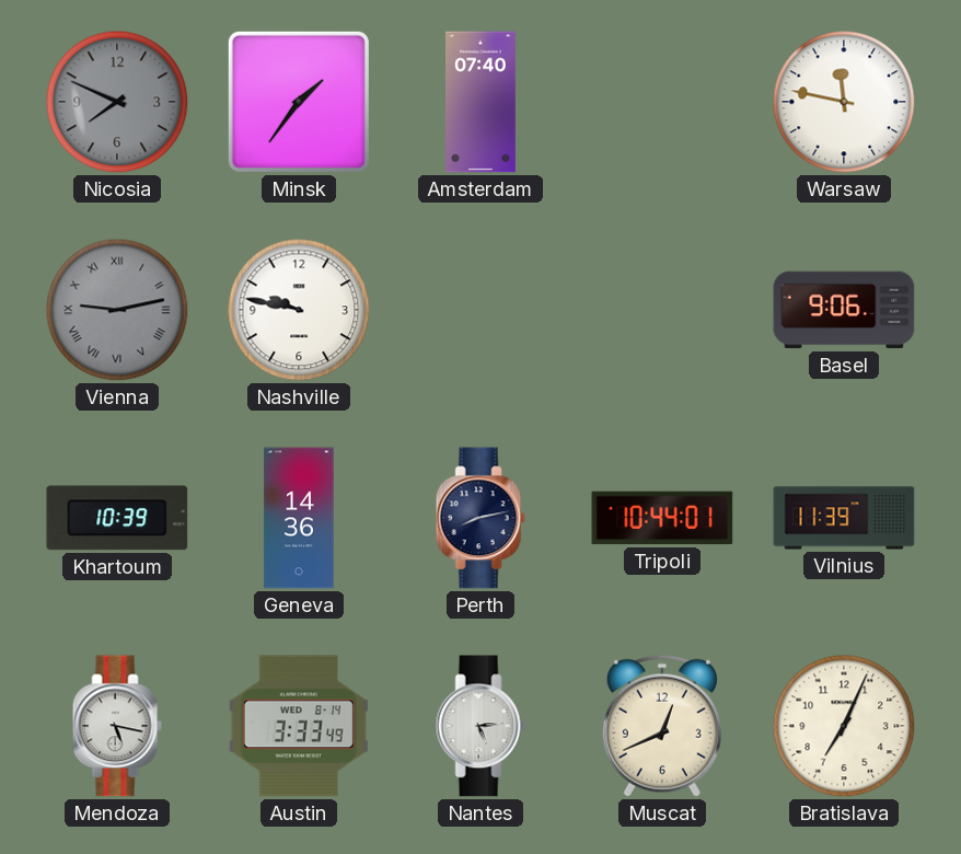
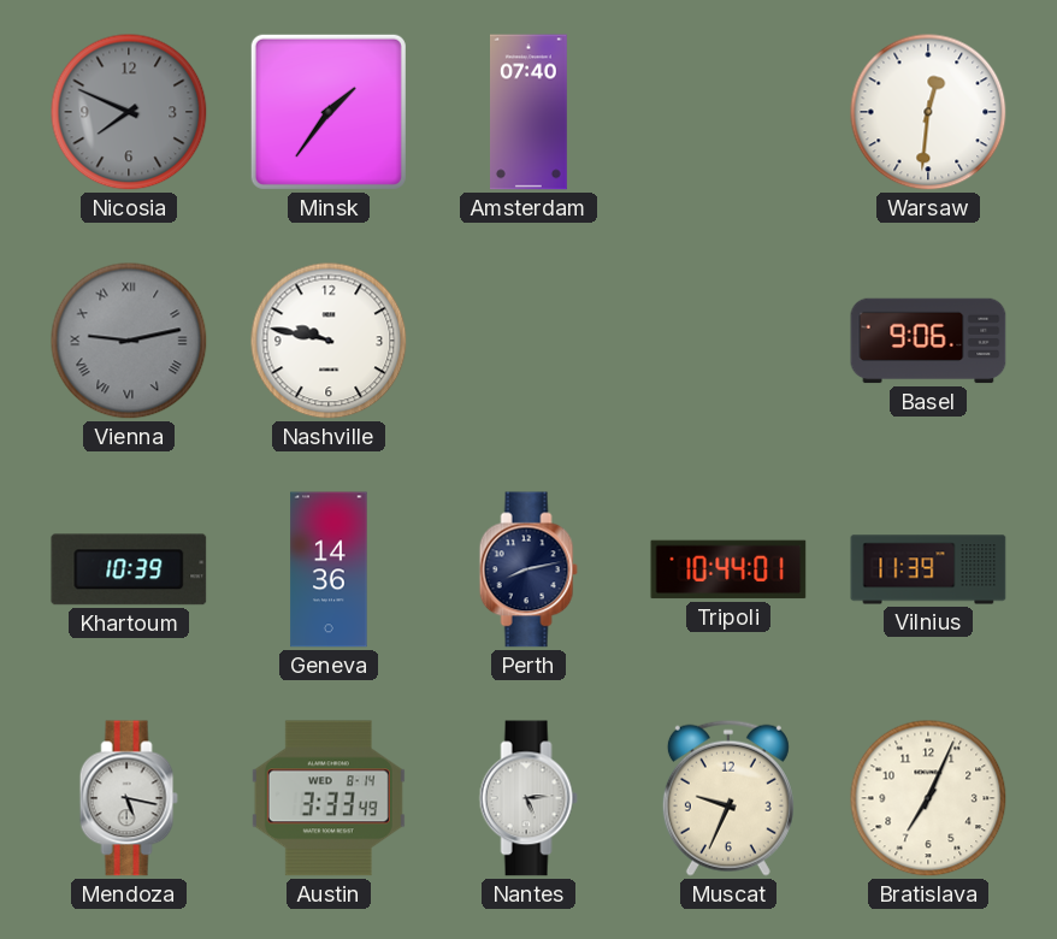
Warsaw: 11:47 -> 12:31 (928, 112)
Muscat: 12:41 -> 9:34 (728, 798)
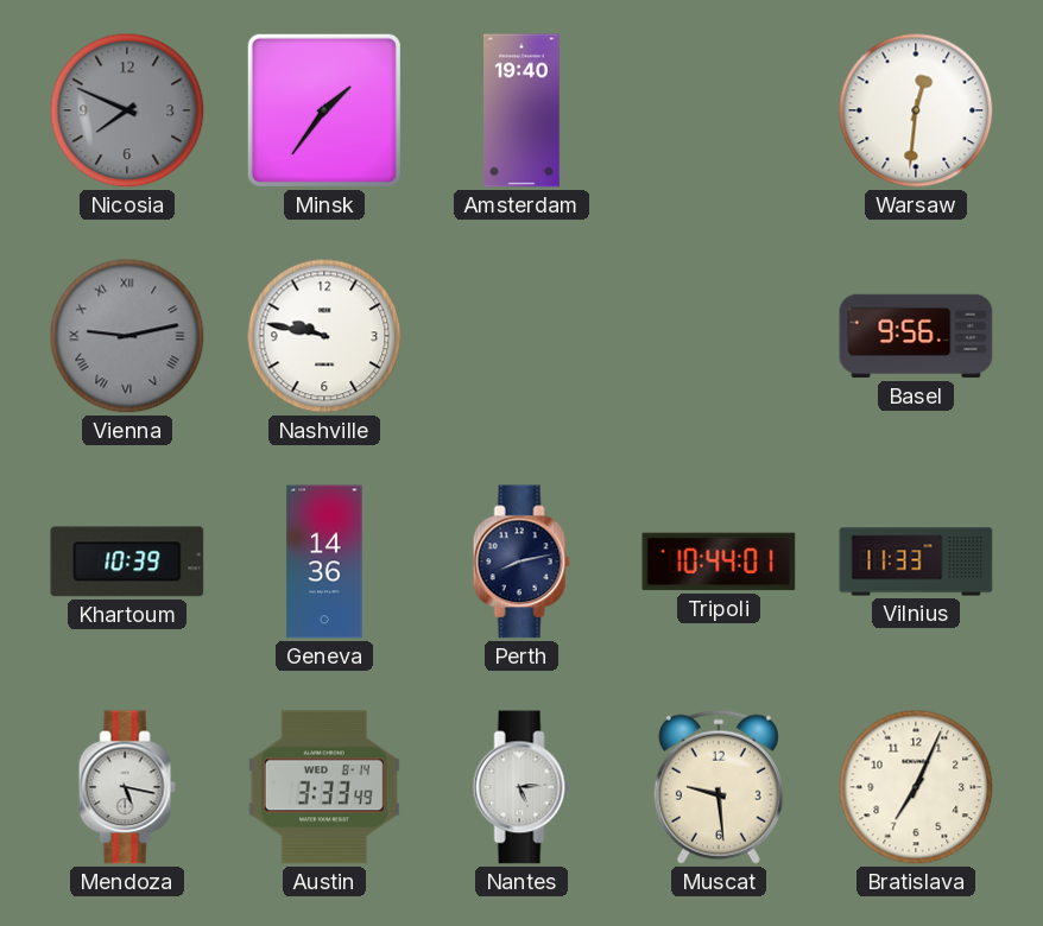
Amsterdam: 07:40 -> 19:40 (523, 110)
Basel: 9:06 -> 9:56 (916, 336)
Vilnius: 11:39 -> 11:33 (916, 562)
Muscat: 9:34 -> 9:29 (719, 787)
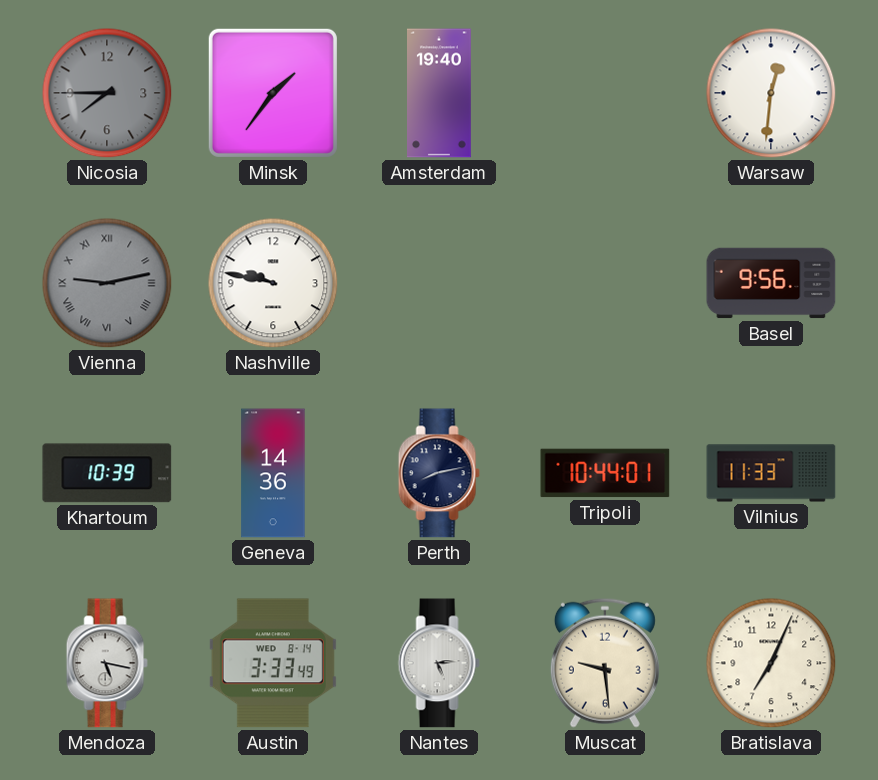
Nicosia: 7:49 -> 7:45 (107, 93)
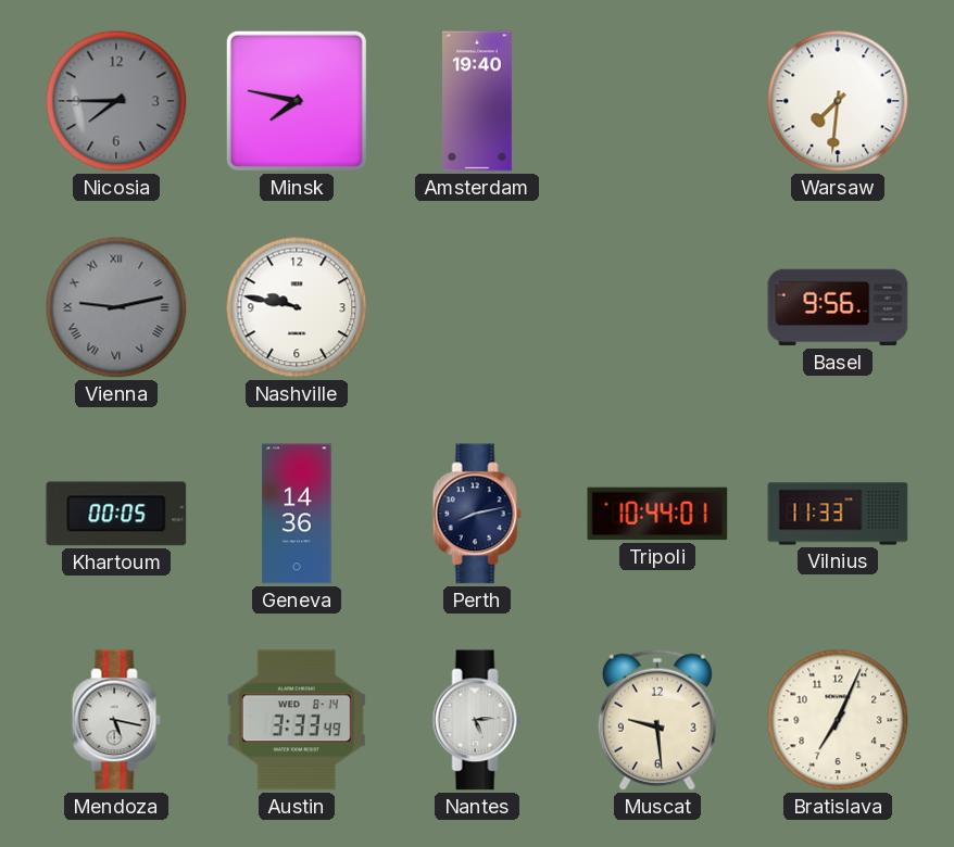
Minsk: 1:36 -> 7:47 (297, 101)
Warsaw: 12:31 -> 7:31 (838, 101)
Khartoum: 10:39 -> 00:05 (116, 514)
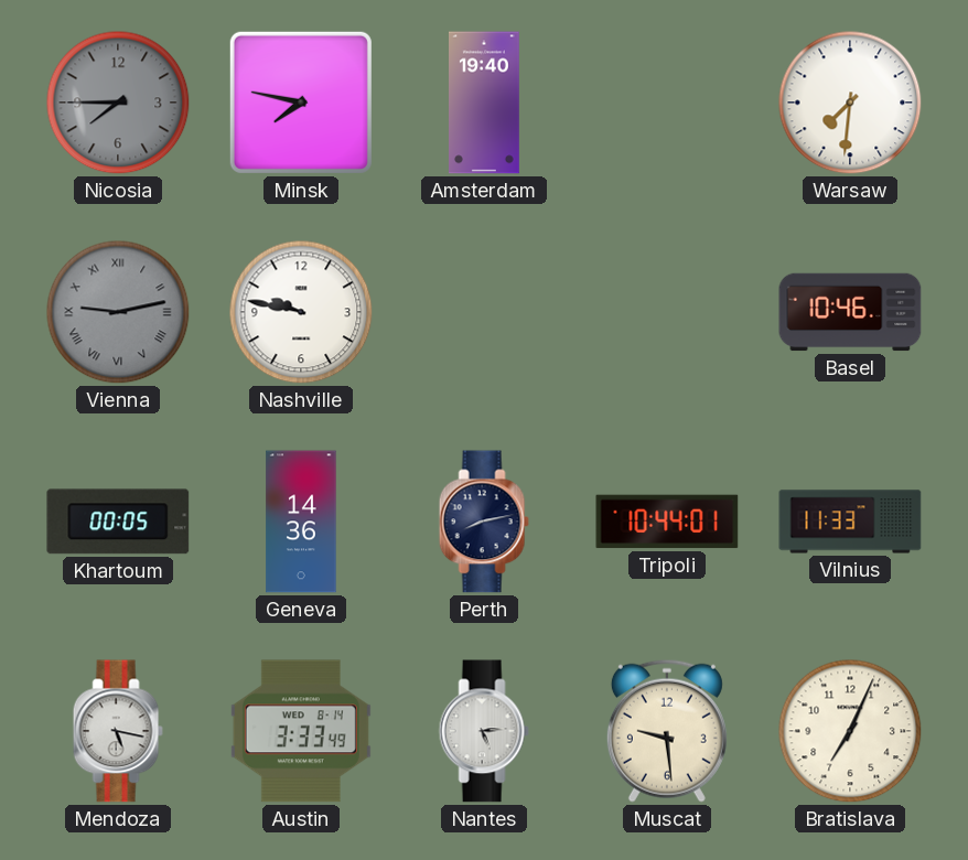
Basel: 9:56 -> 10:46 (850, 312)
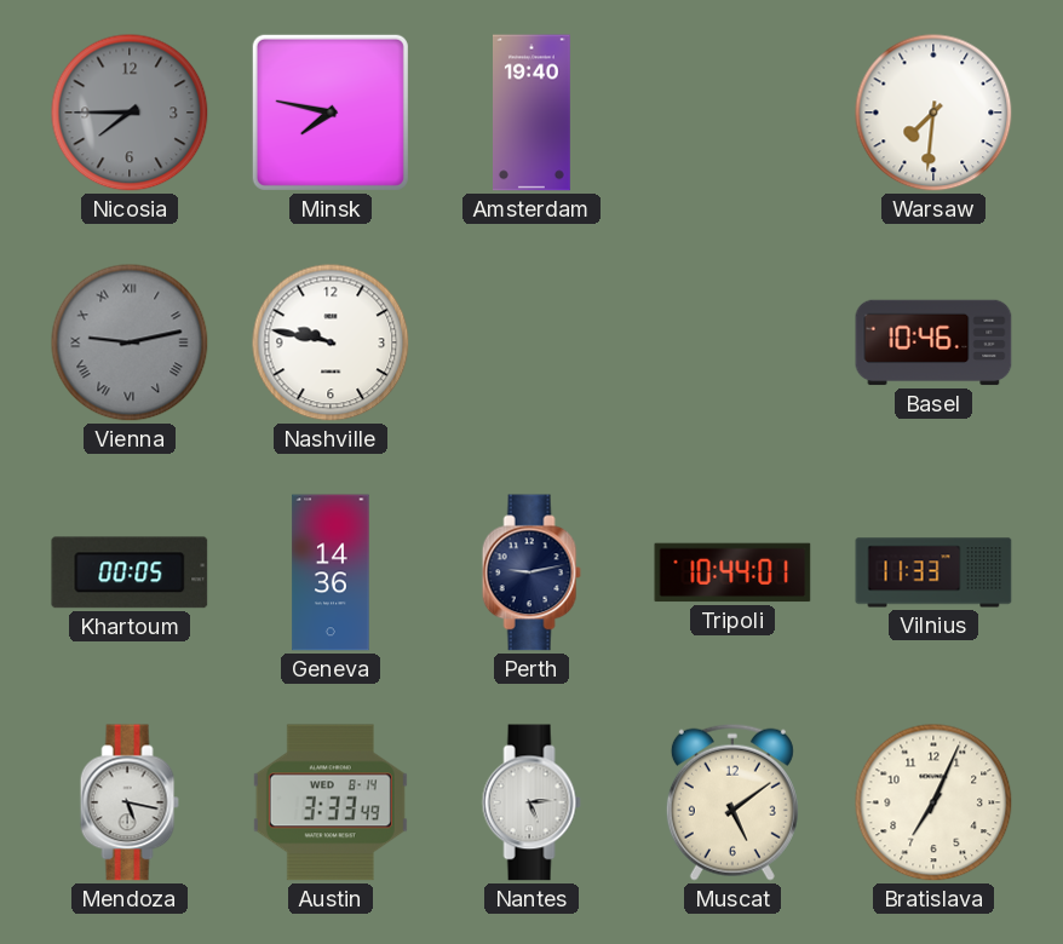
Perth: 8:13 -> 9:13 (531, 572)
Muscat: 9:29 -> 5:09 (732, 802)
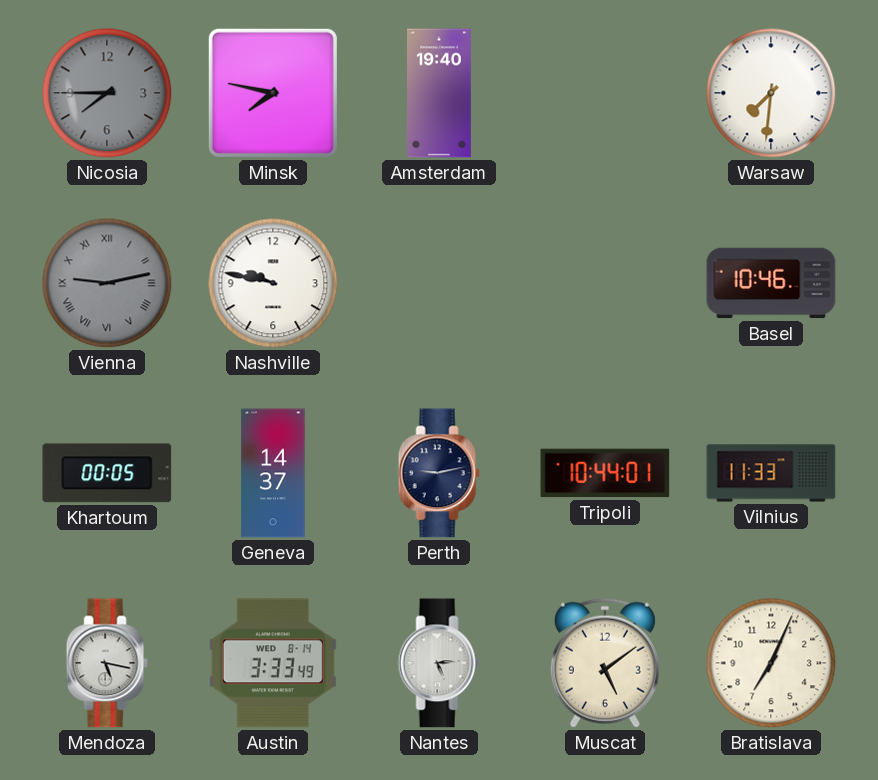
Geneva: 14:36 -> 14:37 (273, 473)
